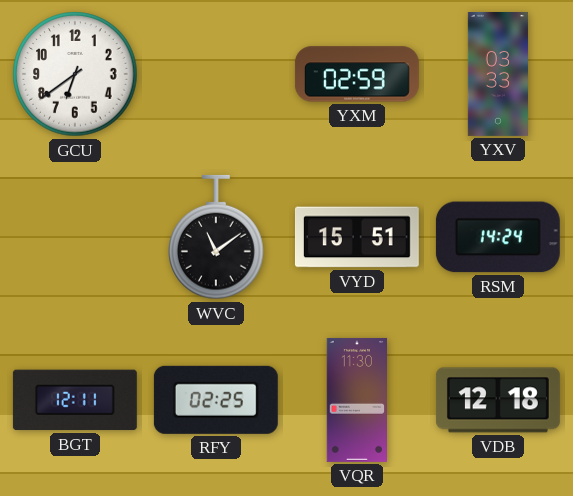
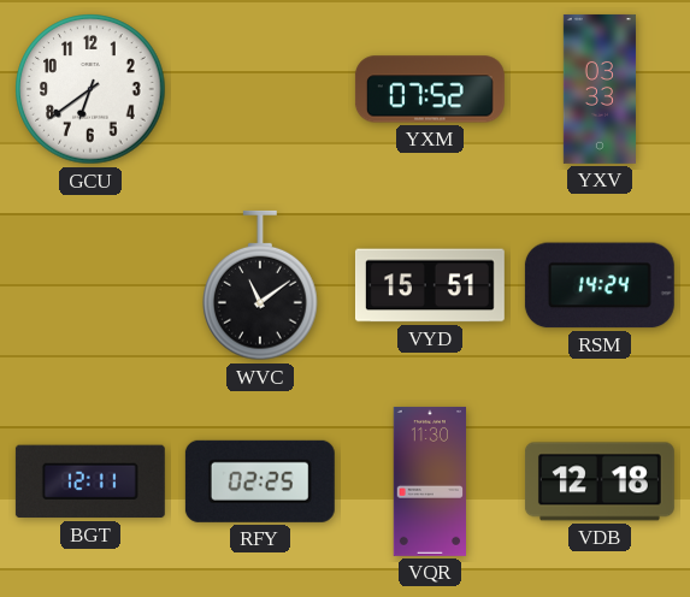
YXM: 02:59 -> 07:52 (430, 89)
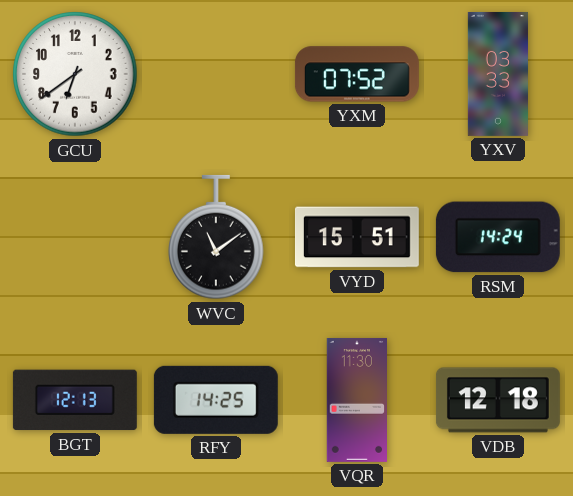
BGT: 12:11 -> 12:13 (75, 400)
RFY: 02:25 -> 14:25 (216, 400)
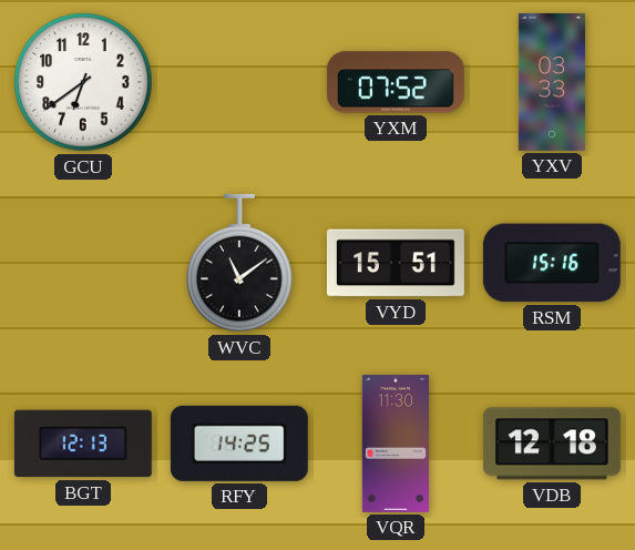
RSM: 14:24 -> 15:16 (552, 263)
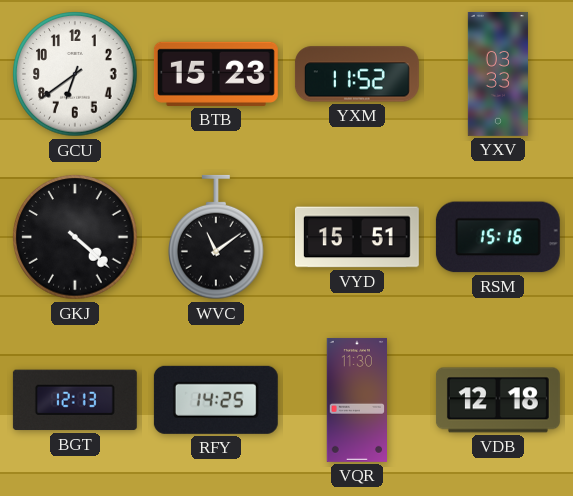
BTB: none -> 15:23 (216, 74)
YXM: 07:52 -> 11:52 (357, 74)
GKJ: none -> 4:22 (75, 237)
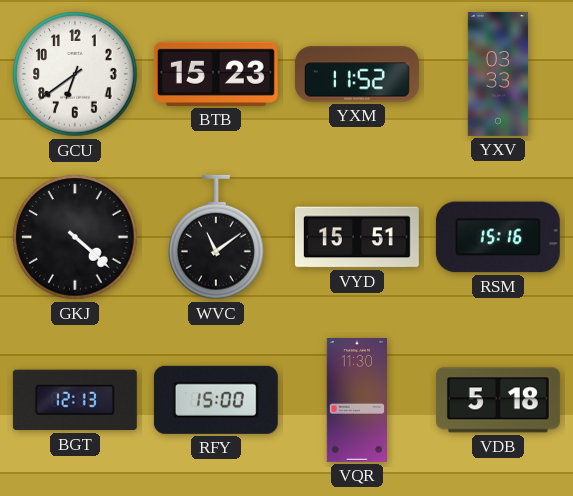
RFY: 14:25 -> 15:00 (216, 400)
VDB: 12:18 -> 5:18 (498, 400)
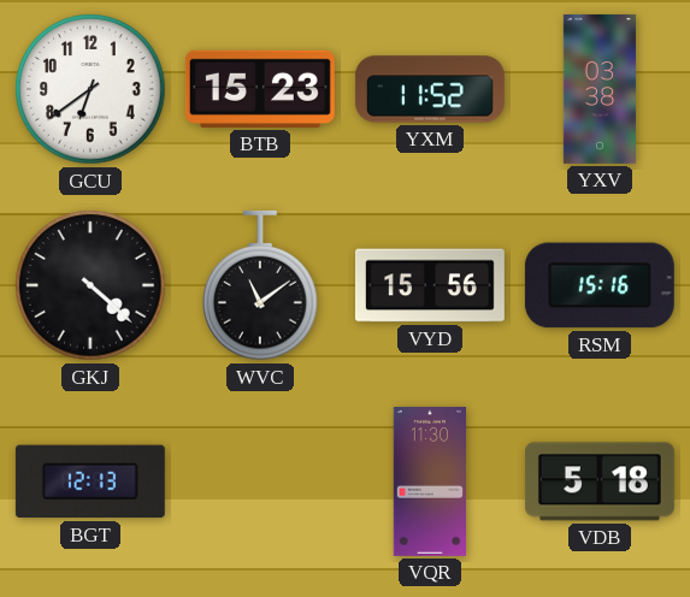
YXV: 03:33 -> 03:38 (600, 89)
VYD: 15:51 -> 15:56 (430, 285)
RFY: 15:00 -> none (216, 400)
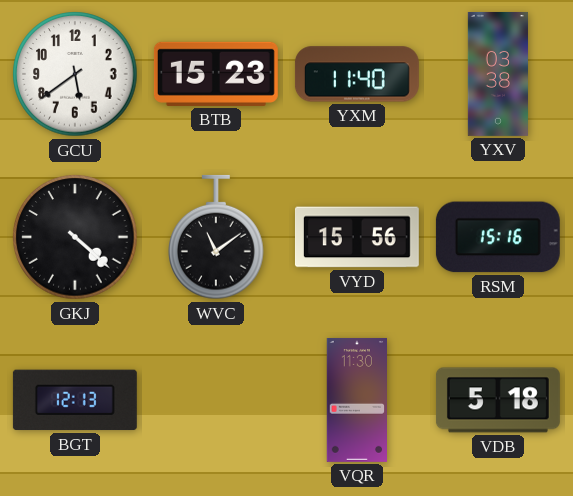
GCU: 6:39 -> 5:39 (75, 74)
YXM: 11:52 -> 11:40 (357, 74)
